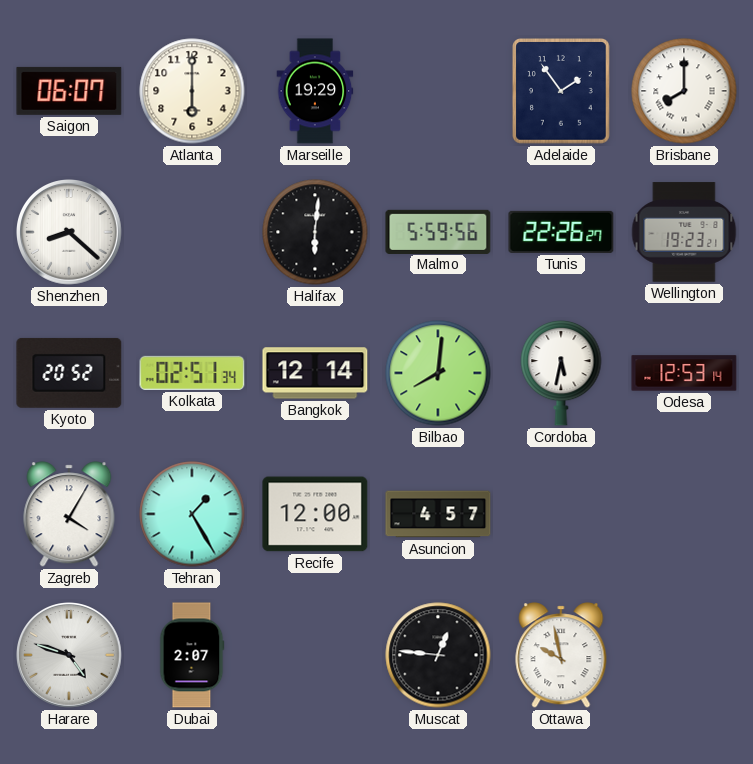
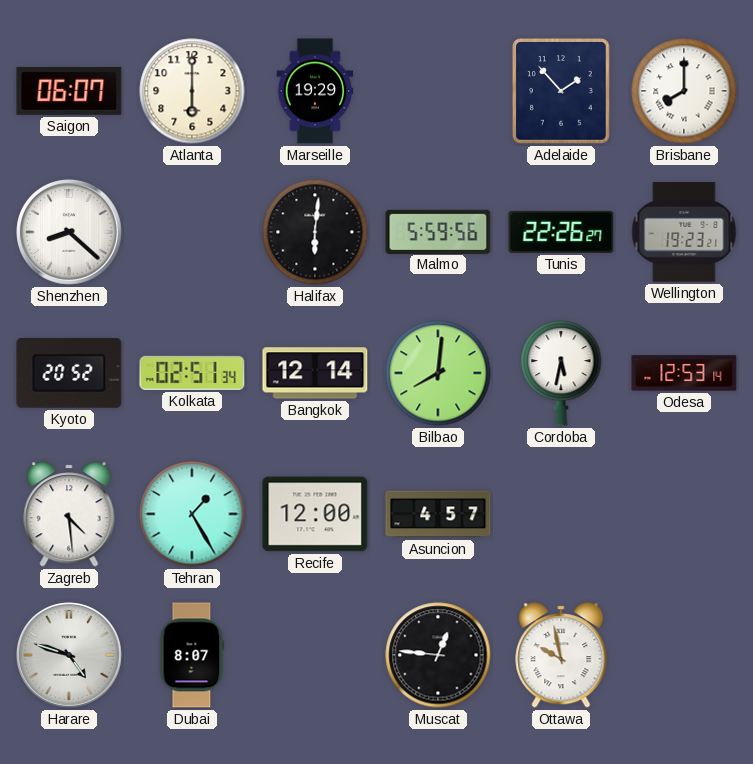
Adelaide: 1:54 -> 1:53 (562, 92)
Zagreb: 4:05 -> 4:29 (69, 514)
Dubai: 2:07 -> 8:07 (192, 655)
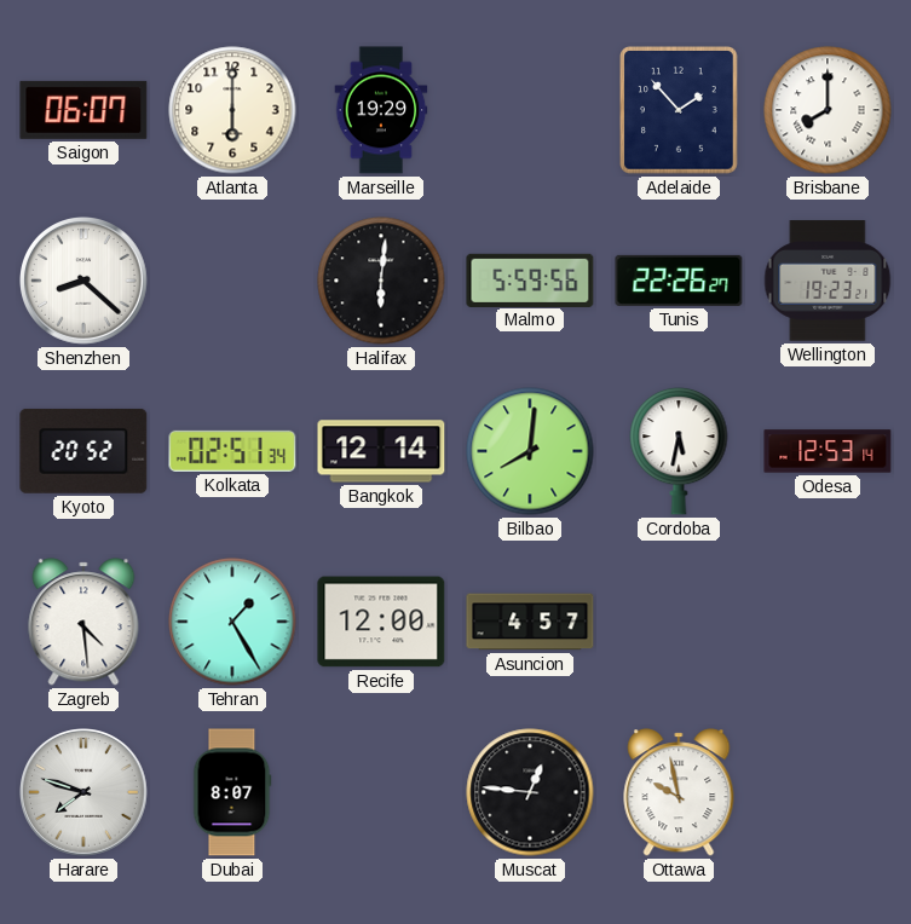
Harare: 4:48 -> 7:48 (85, 793)
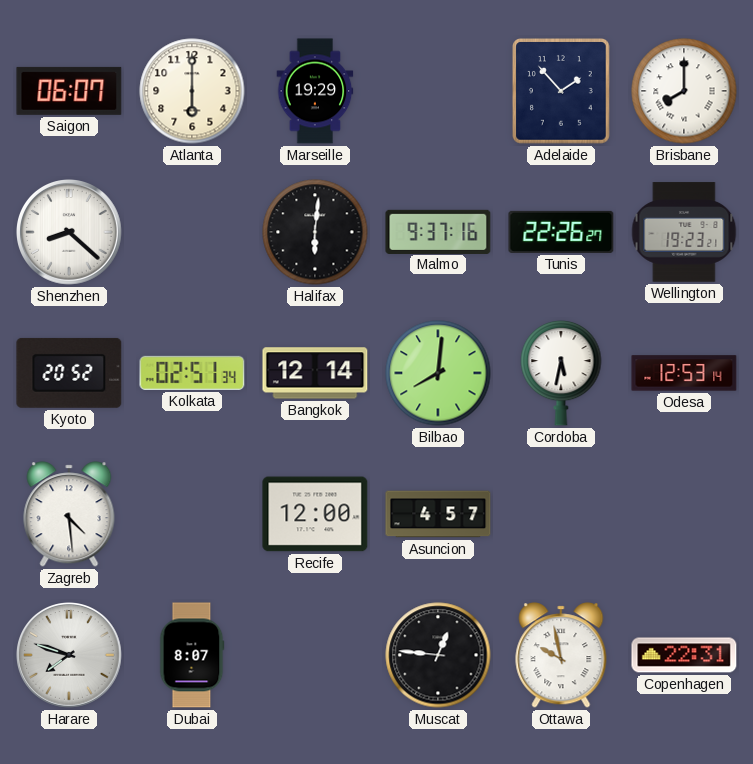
Malmo: 5:59 -> 9:37 (438, 231)
Tehran: 1:25 -> none (232, 622)
Copenhagen: none -> 22:31 (684, 655)
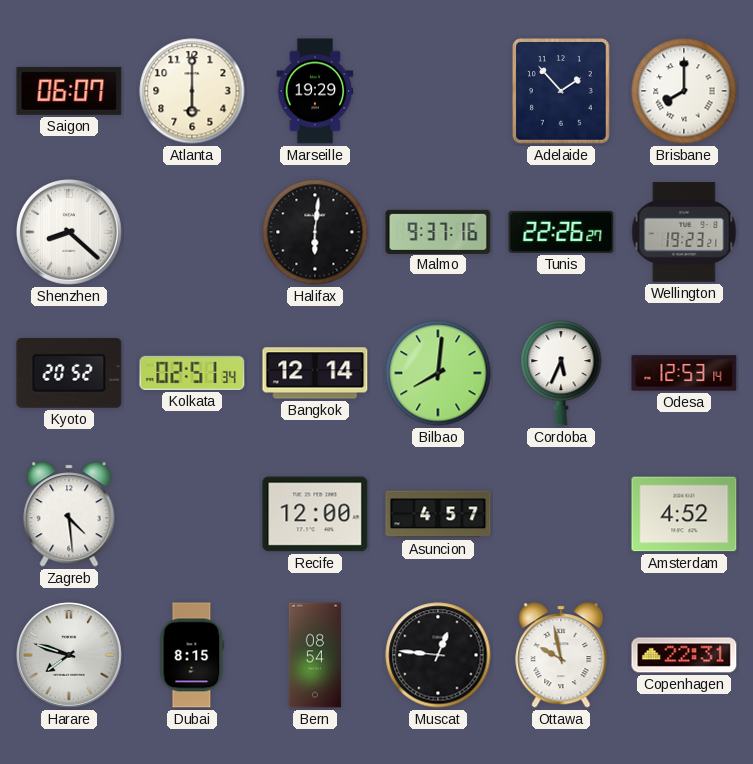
Cordoba: 5:32 -> 5:34 (561, 373)
Amsterdam: none -> 4:52 (684, 514)
Dubai: 8:07 -> 8:15 (192, 655)
Bern: none -> 08:54 (315, 655)
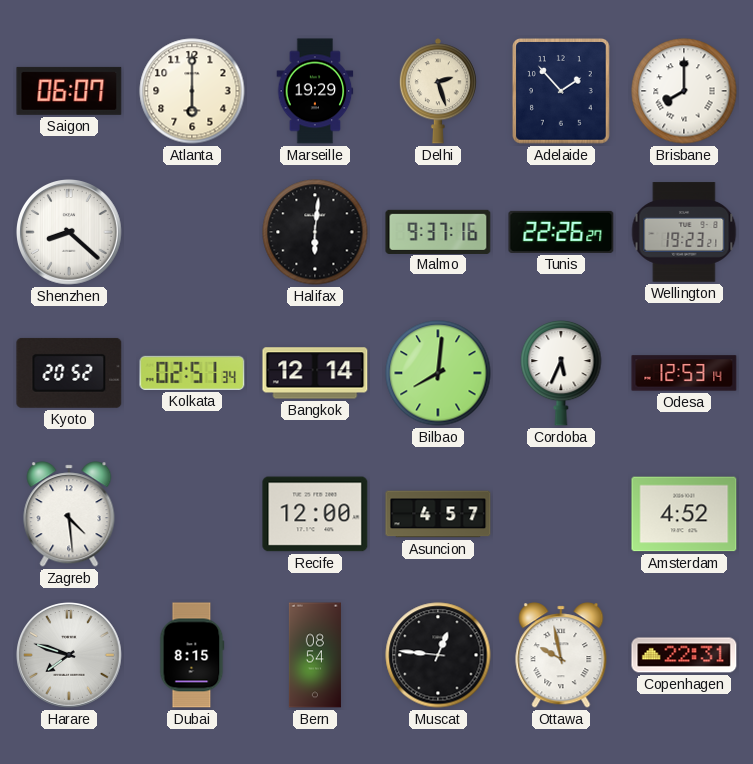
Delhi: none -> 2:27 (438, 91)
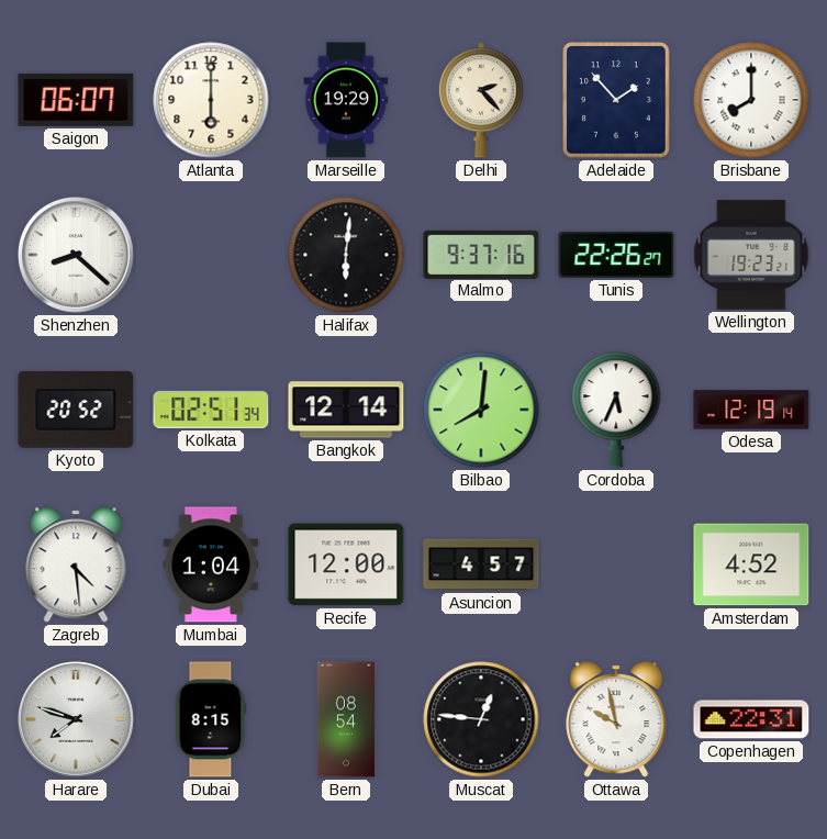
Delhi: 2:27 -> 2:23 (481, 100)
Odesa: 12:53 -> 12:19 (751, 410)
Mumbai: none -> 1:04 (211, 564)
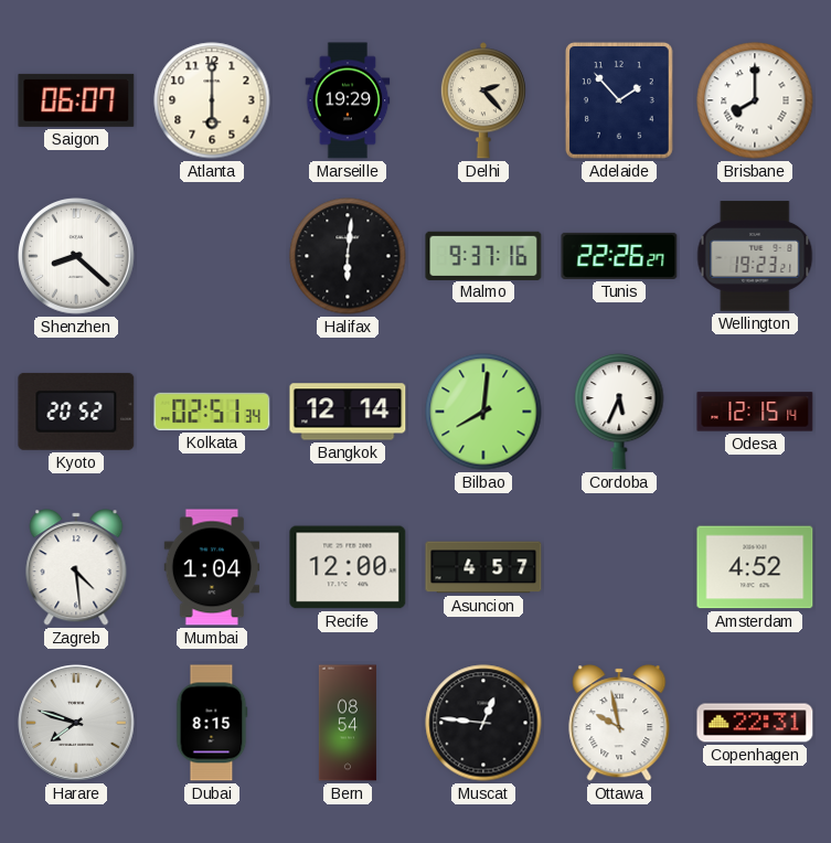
Odesa: 12:19 -> 12:15 (755, 412)
